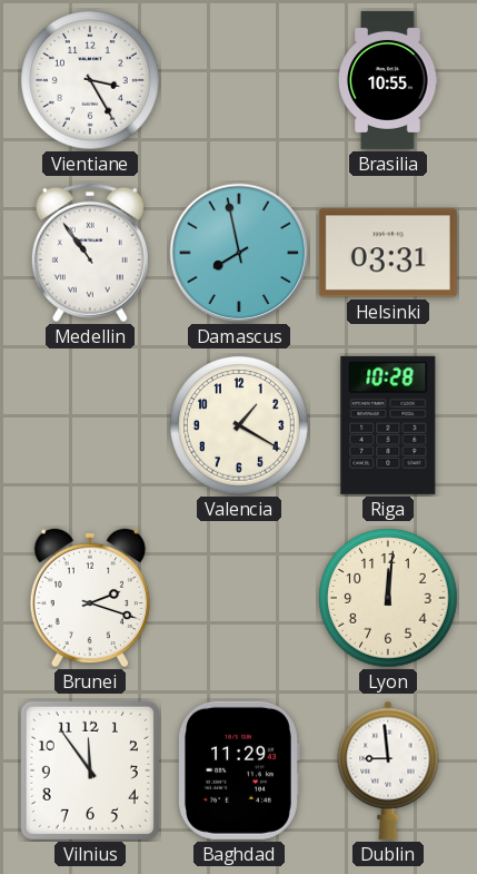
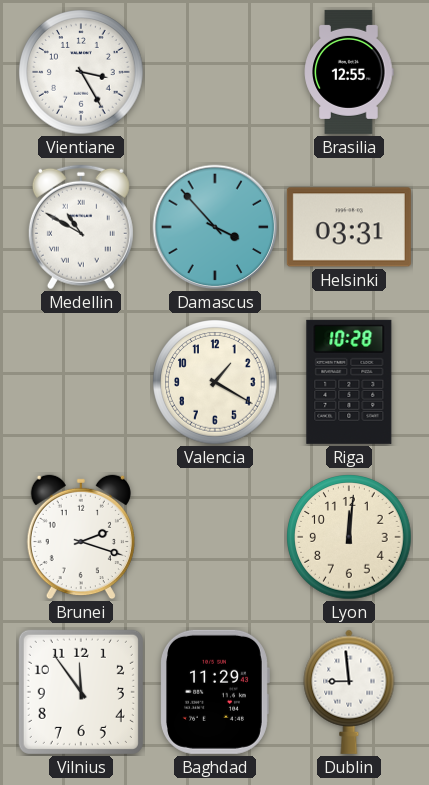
Brasilia: 10:55 -> 12:55 (349, 72)
Medellin: 10:54 -> 10:50 (81, 227)
Damascus: 7:58 -> 3:53 (215, 227)
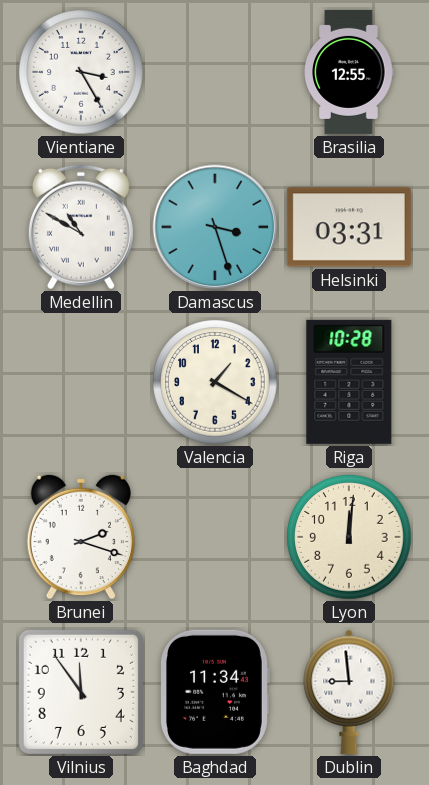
Damascus: 3:53 -> 3:27 (215, 227)
Baghdad: 11:29 -> 11:34 (215, 692)
